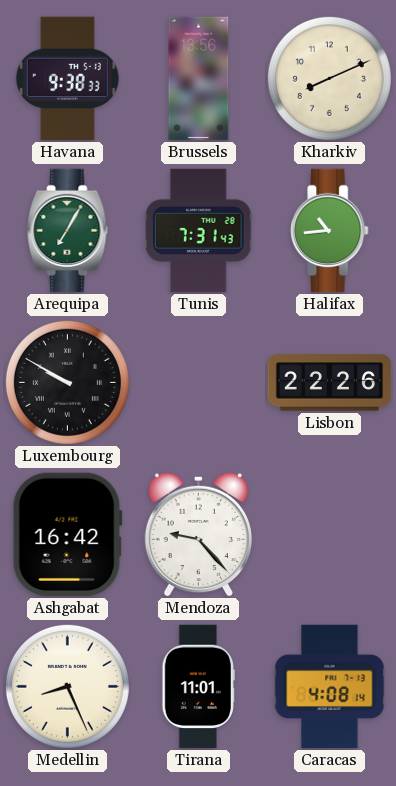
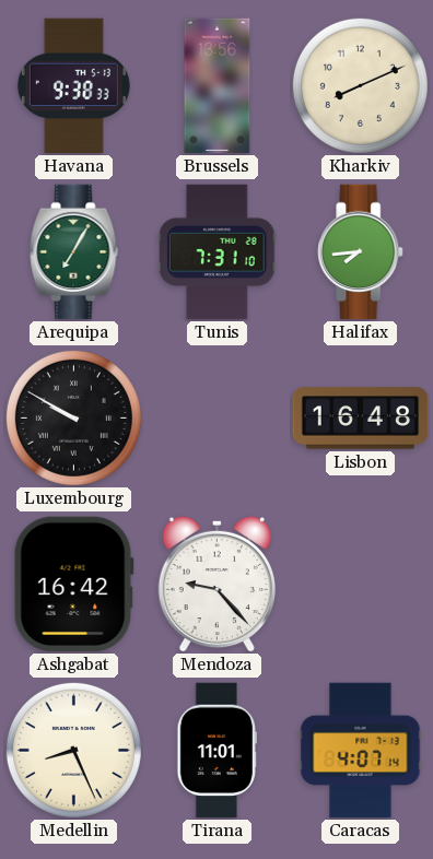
Tunis: 7:31:43 -> 7:31:10 (216, 252)
Halifax: 10:44 -> 7:44 (361, 252)
Lisbon: 22:26 -> 16:48 (361, 419)
Caracas: 4:08 -> 4:07 (361, 751)
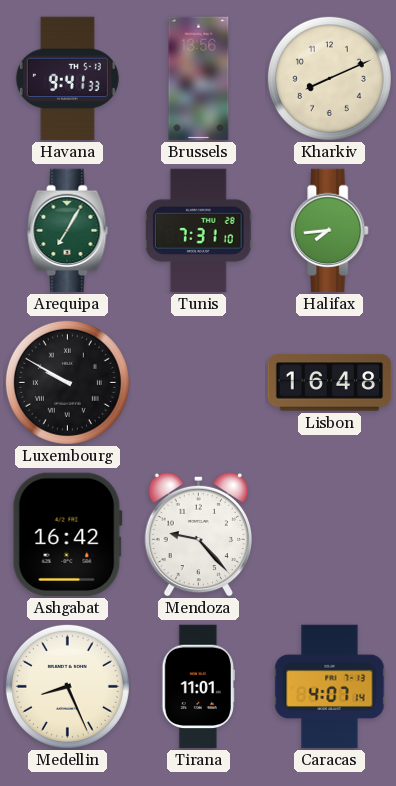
Havana: 9:38 -> 9:41 (67, 79)
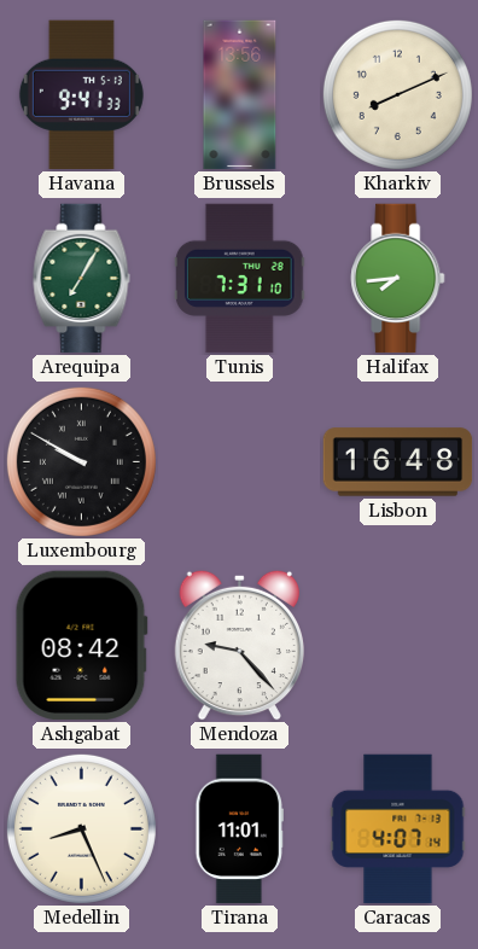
Ashgabat: 16:42 -> 08:42 (81, 645)
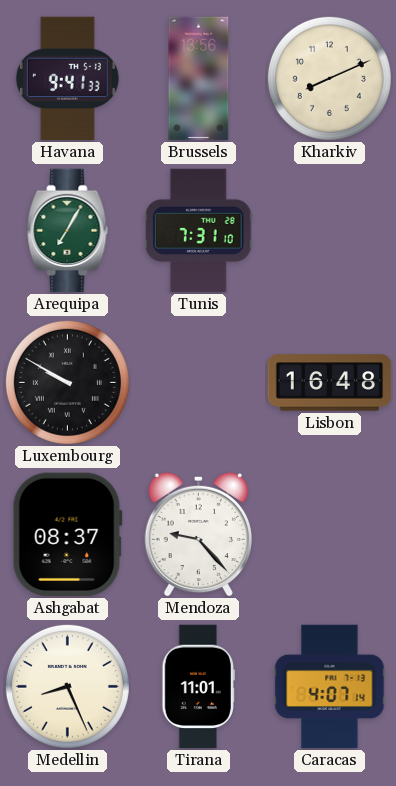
Halifax: 7:44 -> none (398, 279)
Ashgabat: 08:42 -> 08:37 (67, 534)
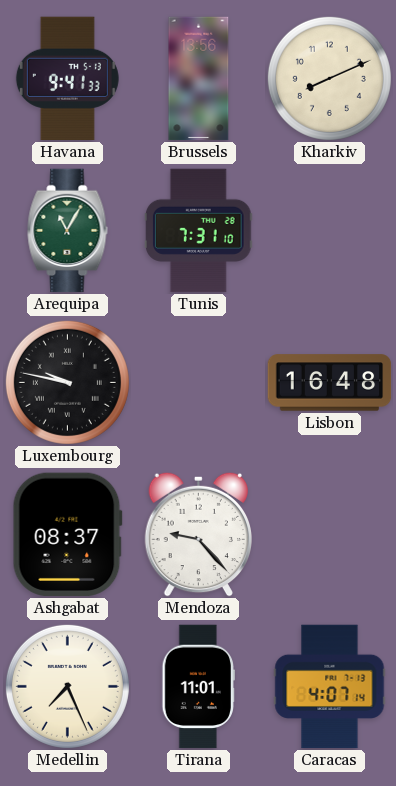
Arequipa: 7:05 -> 11:05 (68, 231)
Luxembourg: 9:50 -> 9:47 (67, 382)
Medellin: 8:26 -> 7:26 (67, 686)
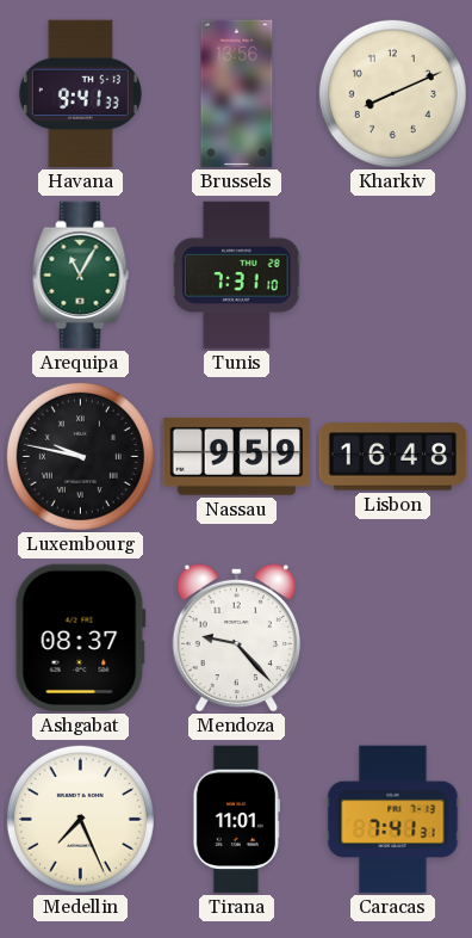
Nassau: none -> 9:59 (237, 457)
Caracas: 4:07 -> 7:41 (393, 820)
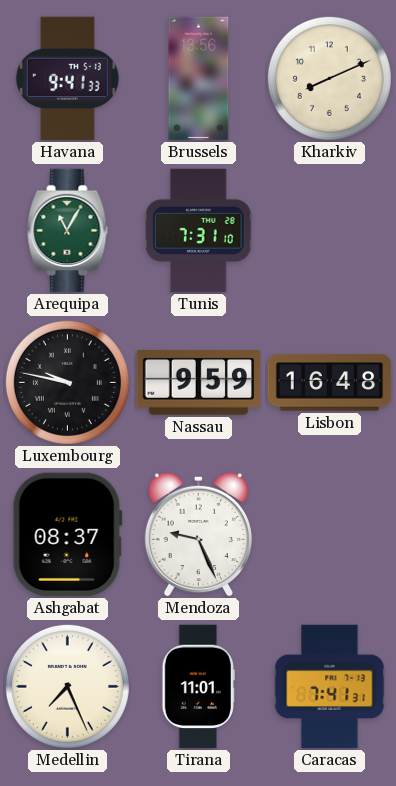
Mendoza: 9:23 -> 9:26 (198, 534)
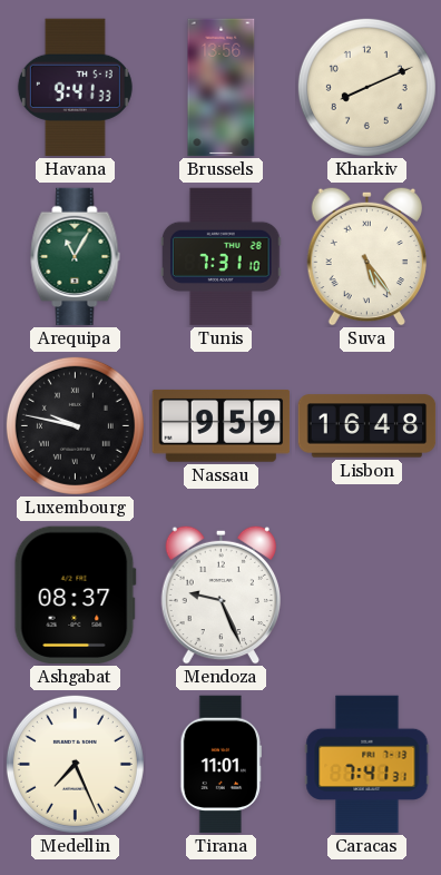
Suva: none -> 5:24 (366, 256)
